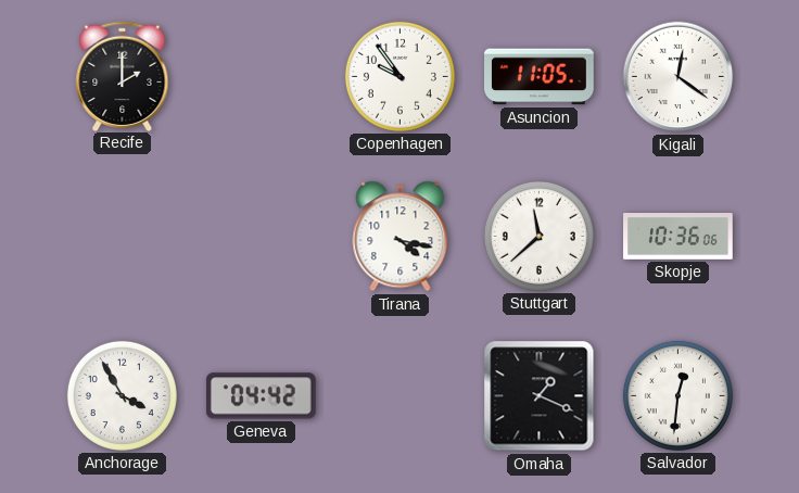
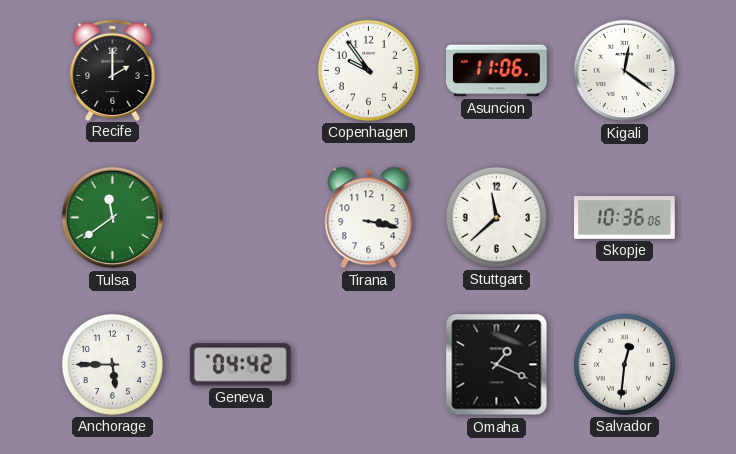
Asuncion: 11:05 -> 11:06 (497, 71)
Tulsa: none -> 11:39 (113, 218)
Tirana: 4:17 -> 3:17 (369, 218)
Anchorage: 3:55 -> 5:45 (112, 364)
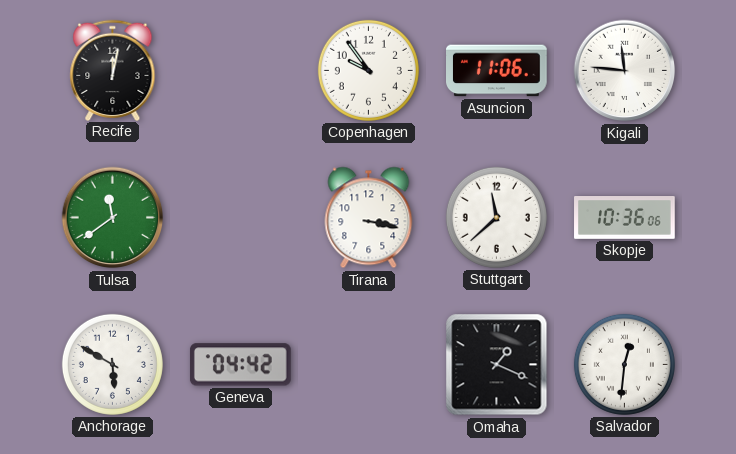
Recife: 2:00 -> 12:02 (113, 70)
Kigali: 12:21 -> 11:46 (625, 71)
Anchorage: 5:45 -> 5:50 (112, 364)
